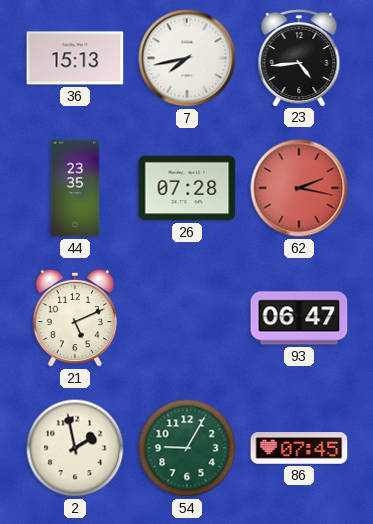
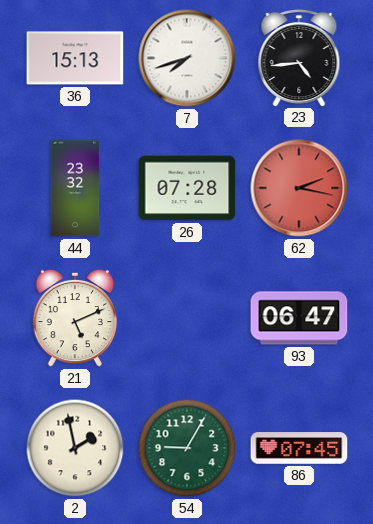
7: 7:43 -> 7:42 (187, 58)
44: 23:35 -> 23:32 (75, 188)
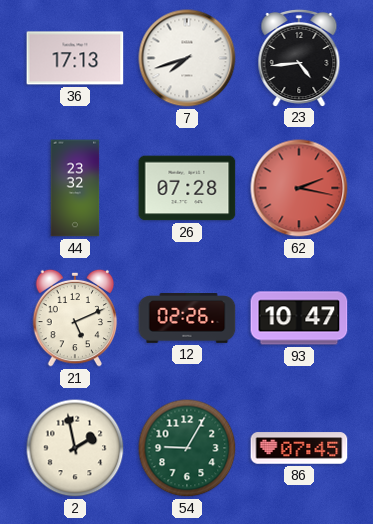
36: 15:13 -> 17:13 (75, 58)
12: none -> 02:26 (187, 319)
93: 06:47 -> 10:47 (299, 318)
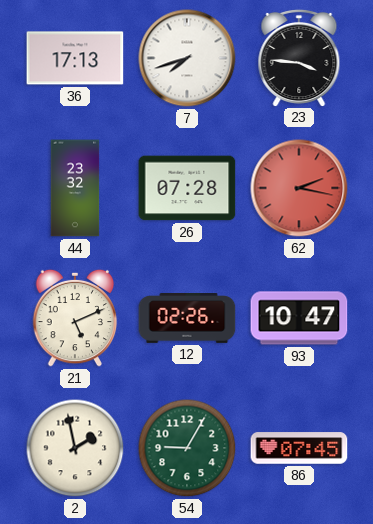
23: 4:44 -> 3:46 (299, 57)
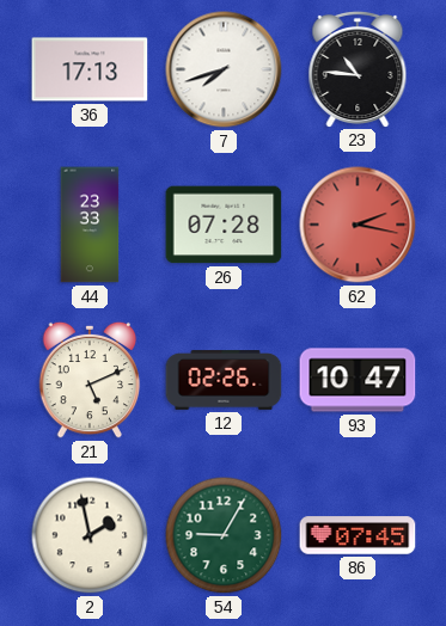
23: 3:46 -> 10:46 (358, 68)
44: 23:32 -> 23:33 (90, 225)
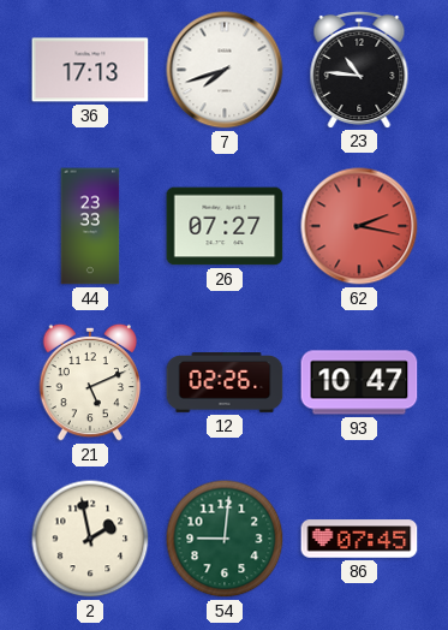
26: 07:28 -> 07:27 (225, 226)
54: 9:05 -> 9:01 (225, 539)
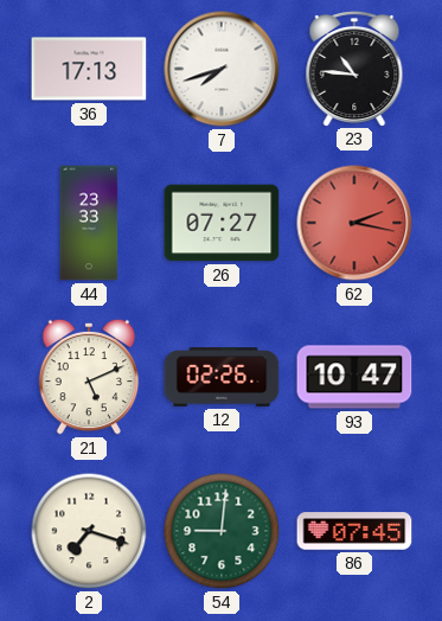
2: 1:58 -> 7:18 (89, 531)
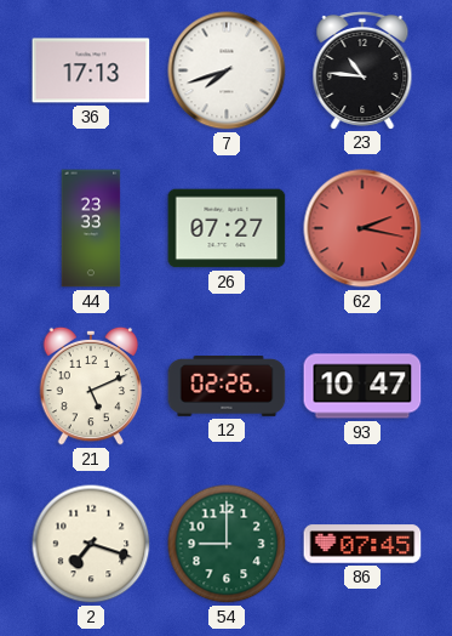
54: 9:01 -> 9:00 (227, 544)
